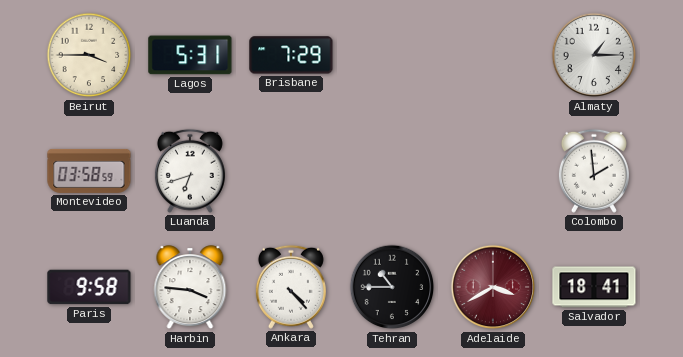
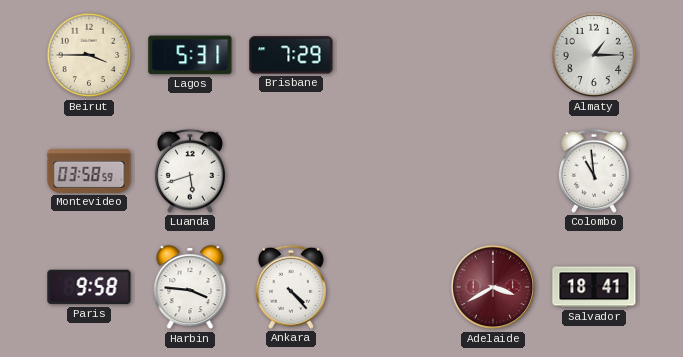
Luanda: 6:42 -> 5:42 (190, 171)
Colombo: 1:59 -> 10:59 (594, 171)
Tehran: 10:45 -> none (392, 287)
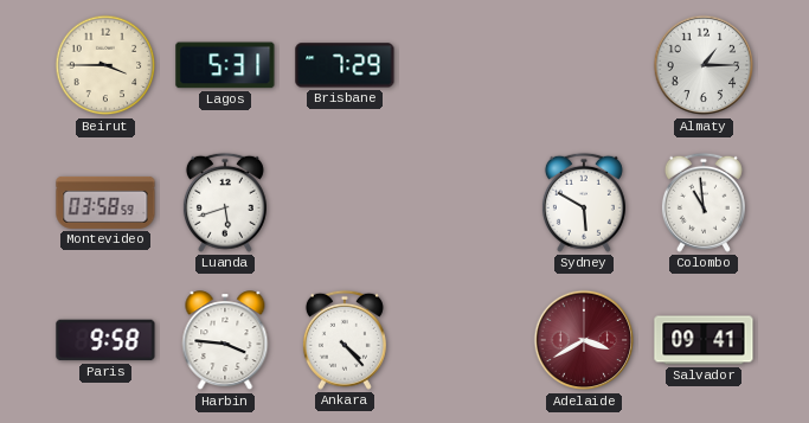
Sydney: none -> 5:50 (584, 203)
Salvador: 18:41 -> 09:41 (704, 340)
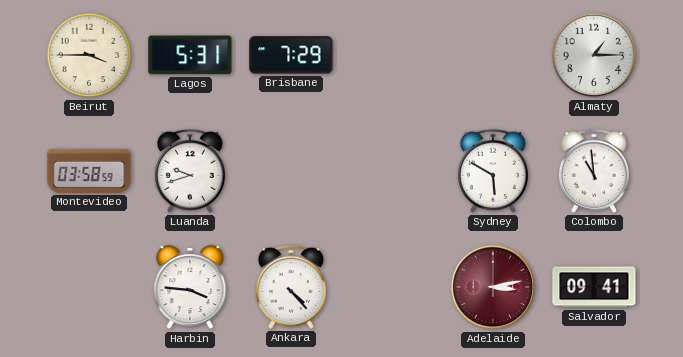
Luanda: 5:42 -> 9:42 (190, 171)
Paris: 9:58 -> none (105, 340)
Adelaide: 3:40 -> 3:13 (493, 287)
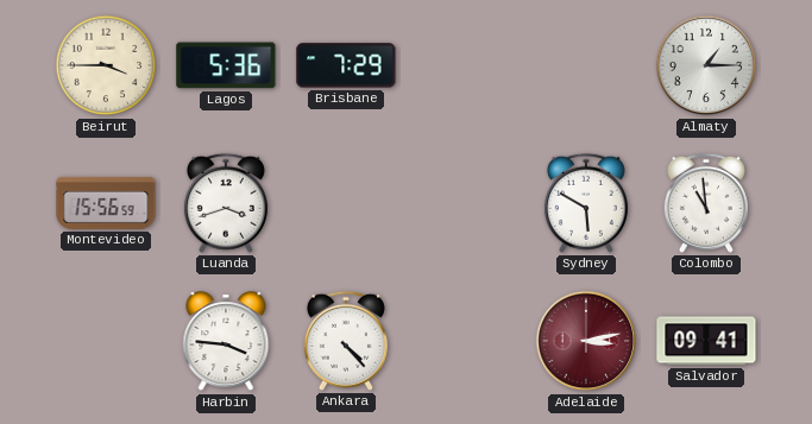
Lagos: 5:31 -> 5:36 (226, 65)
Montevideo: 03:58 -> 15:56 (106, 203)
Luanda: 9:42 -> 3:42 (226, 203)
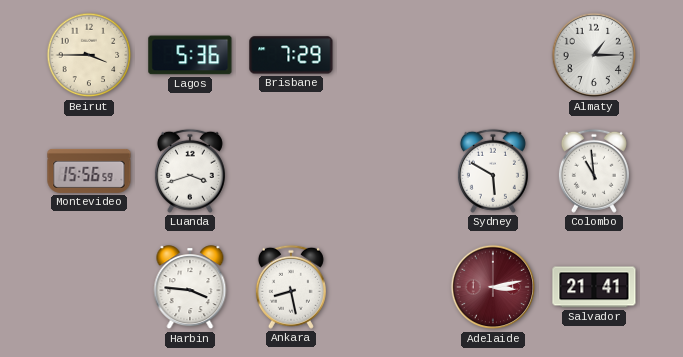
Ankara: 4:23 -> 8:28 (291, 287)
Salvador: 09:41 -> 21:41 (594, 287)
